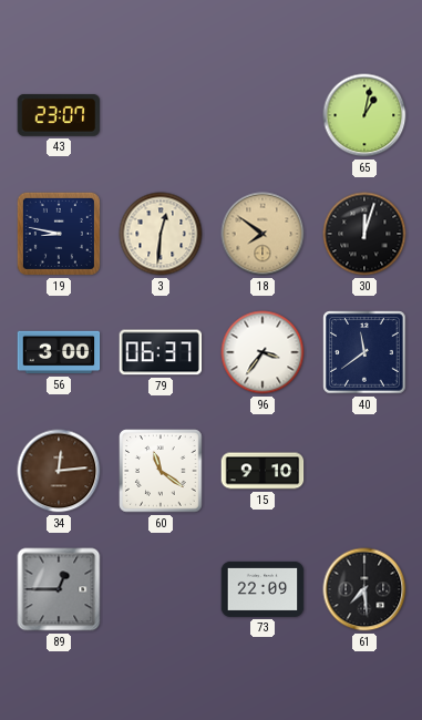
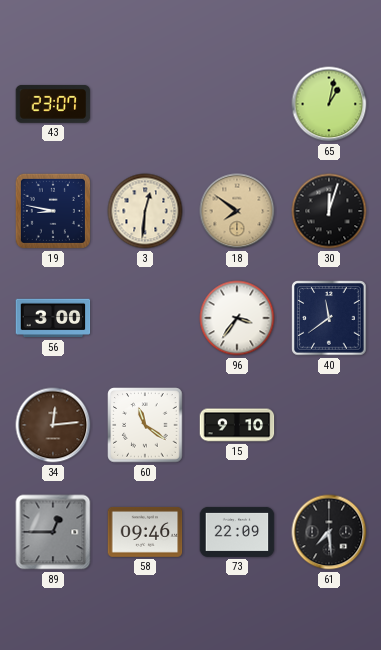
79: 06:37 -> none (161, 352)
58: none -> 09:46 (145, 532)
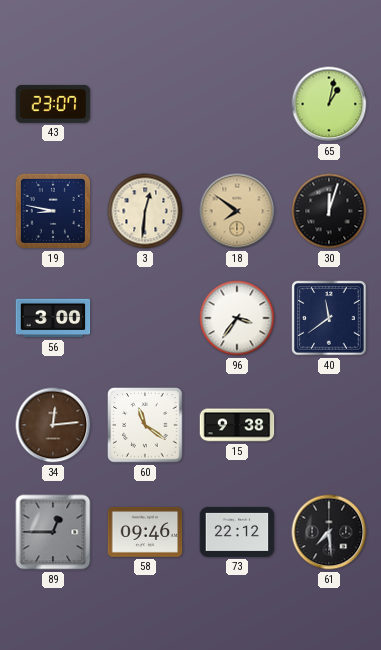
15: 9:10 -> 9:38 (237, 425)
73: 22:09 -> 22:12 (237, 532)
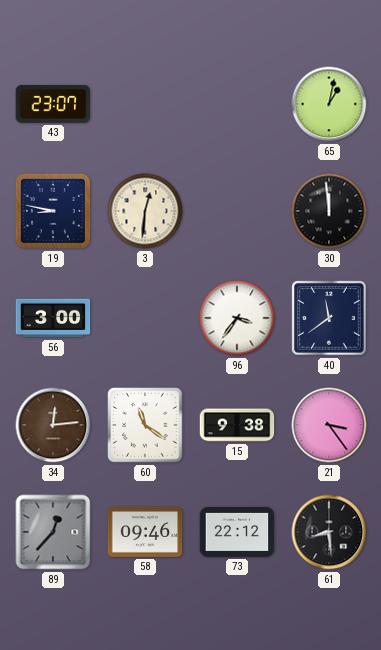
18: 7:51 -> none (237, 211)
30: 12:03 -> 11:59 (329, 211)
21: none -> 3:24 (329, 425)
89: 12:45 -> 12:37 (53, 532)
61: 7:29 -> 8:29 (329, 532)
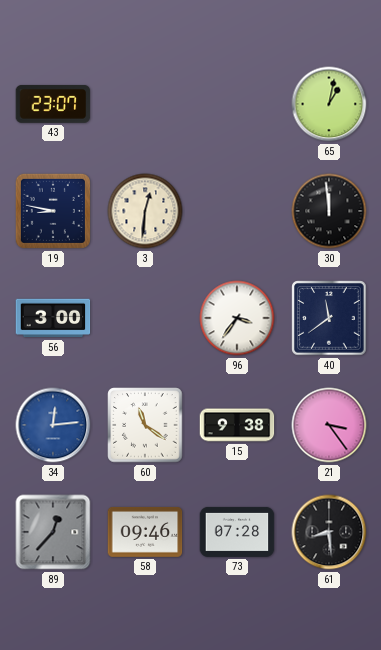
34 dial: brown -> blue (53, 425)
73: 22:12 -> 07:28 (237, 532)
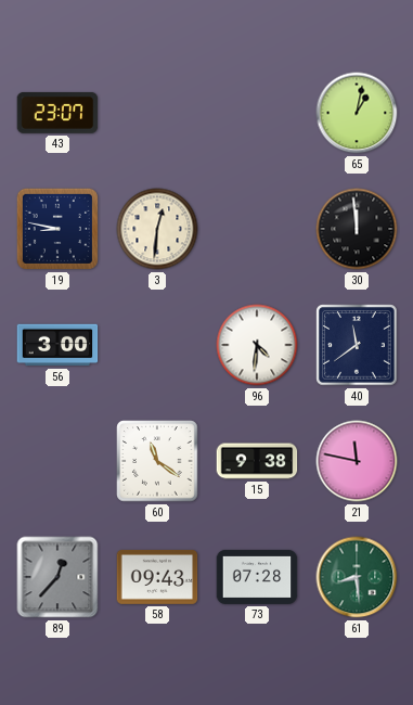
96: 3:36 -> 4:31 (257, 345)
34: 12:14 -> none (53, 425)
21: 3:24 -> 11:47 (357, 461)
58: 09:46 -> 09:43 (157, 577)
61 dial: black -> green (357, 577)
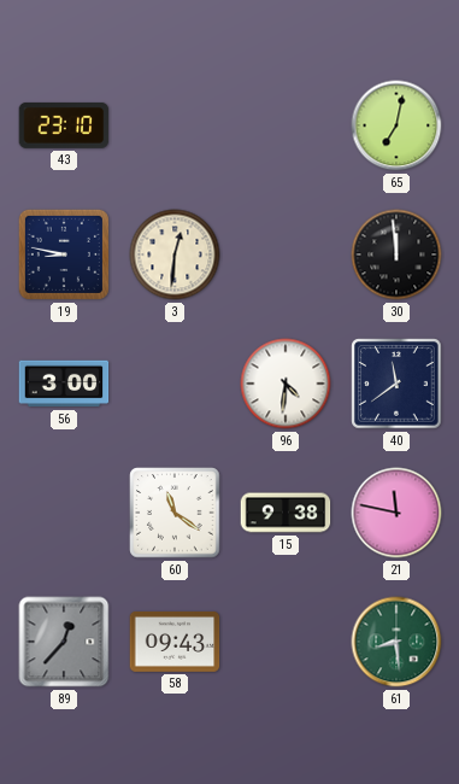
43: 23:07 -> 23:10 (64, 125)
65: 1:02 -> 7:02 (396, 125)
73: 07:28 -> none (257, 577)
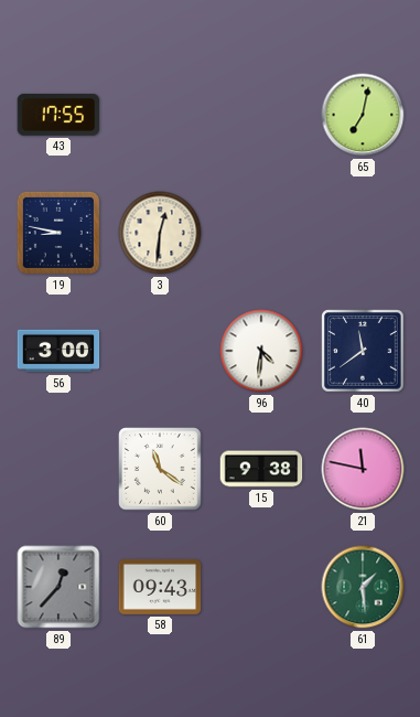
43: 23:10 -> 17:55 (58, 115)
30: 11:59 -> none (396, 254)
61: 8:29 -> 1:29 (363, 587)
